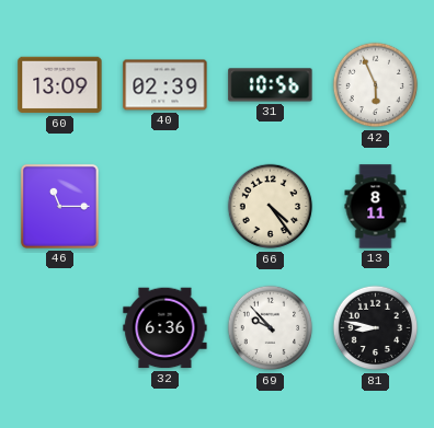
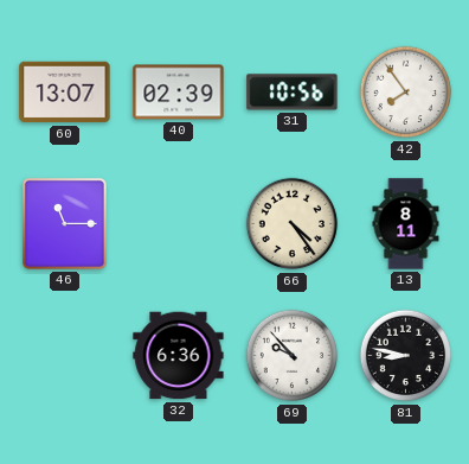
60: 13:09 -> 13:07 (65, 93)
42: 5:56 -> 7:54 (406, 93)
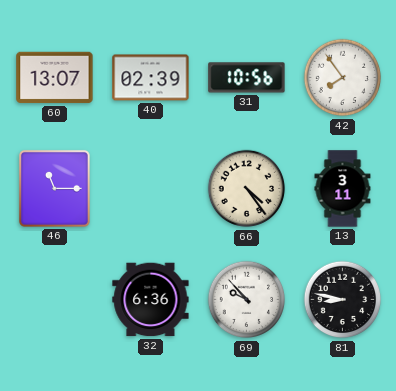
13: 8:11 -> 3:11 (343, 189)
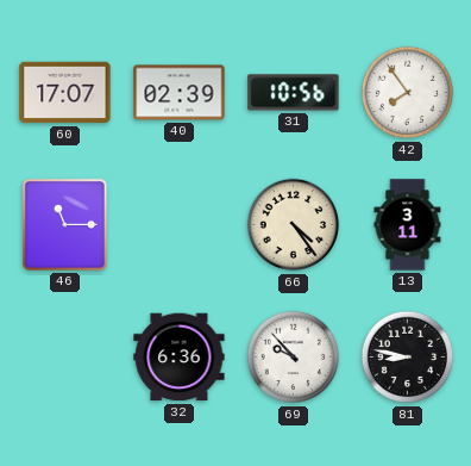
60: 13:07 -> 17:07 (65, 93)
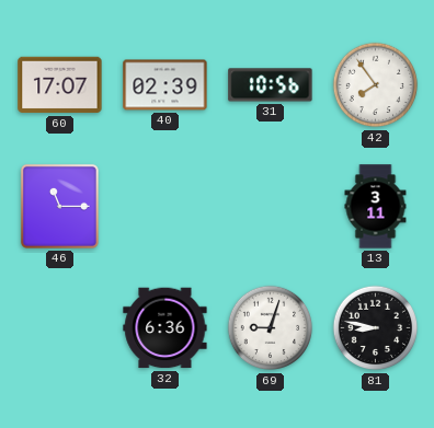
66: 4:24 -> none (294, 225)
69: 9:53 -> 9:03 (271, 328)
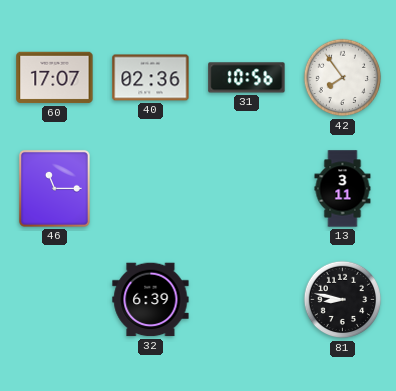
40: 02:39 -> 02:36 (151, 78)
32: 6:36 -> 6:39 (151, 300)
69: 9:03 -> none (271, 328)
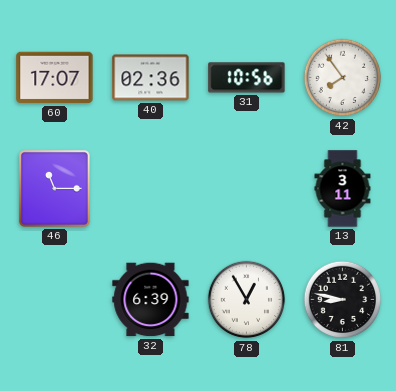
78: none -> 12:55 (247, 300)
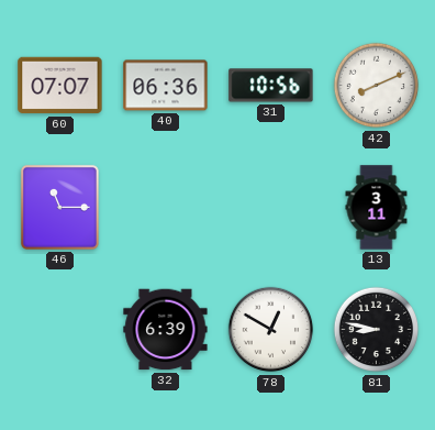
60: 17:07 -> 07:07 (60, 86)
40: 02:36 -> 06:36 (166, 86)
42: 7:54 -> 8:11 (377, 86)
78: 12:55 -> 12:50 (271, 330)
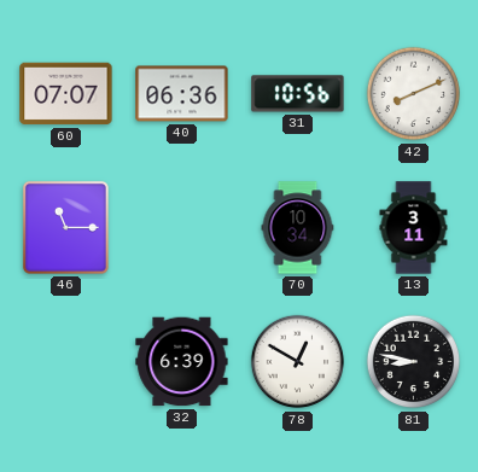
70: none -> 10:34 (298, 228)
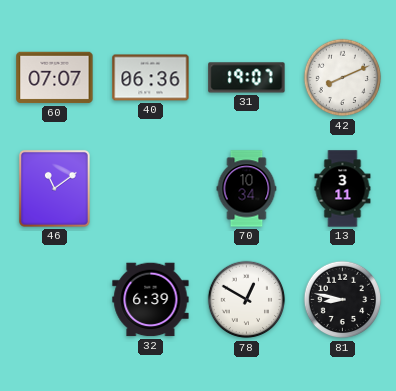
31: 10:56 -> 19:07 (247, 78)
46: 11:15 -> 11:09 (54, 188)
